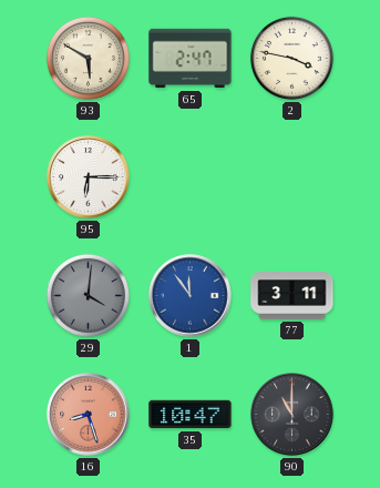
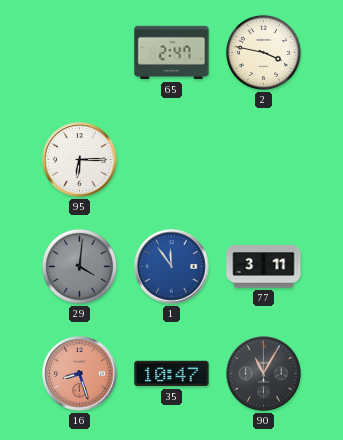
93: 5:50 -> none (88, 58)
90: 11:00 -> 11:05 (264, 374)
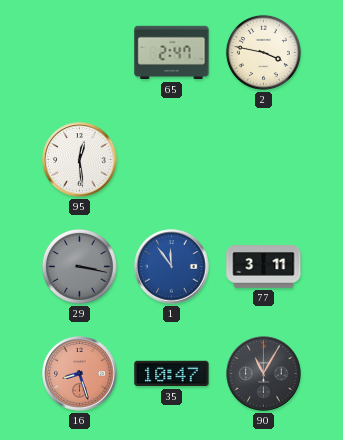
95: 6:15 -> 12:29 (80, 160)
29: 4:01 -> 3:17 (79, 266)
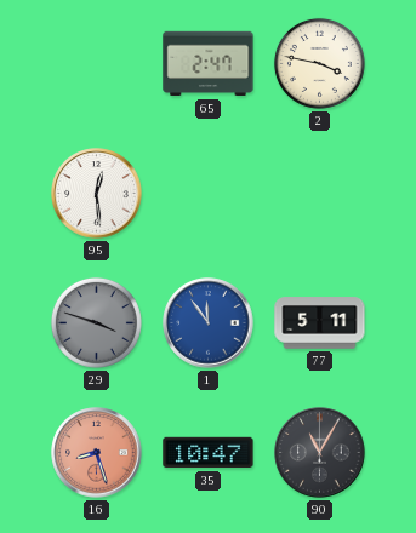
29: 3:17 -> 3:48 (96, 322)
77: 3:11 -> 5:11 (320, 323)
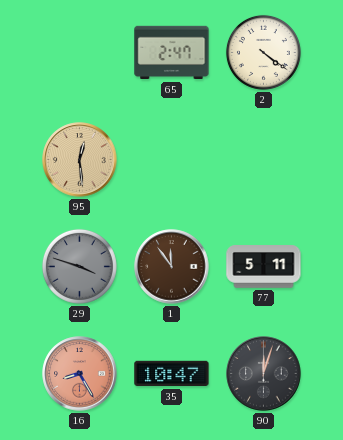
2: 3:47 -> 4:21 (263, 52)
95 dial: white -> champagne (80, 160)
1 dial: blue -> brown (172, 267)
16: 8:27 -> 8:25 (80, 374)
90: 11:05 -> 12:03 (264, 374)
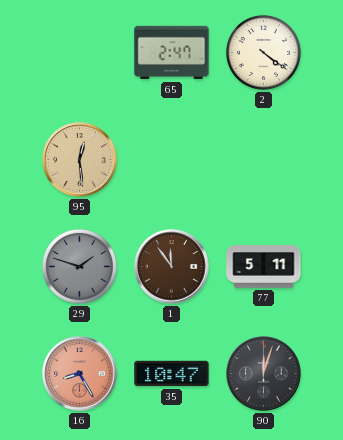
29: 3:48 -> 1:48 (79, 266)
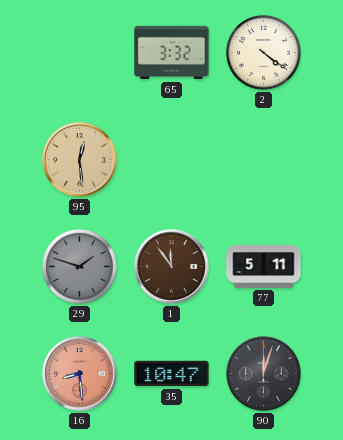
65: 2:47 -> 3:32 (172, 53)
16: 8:25 -> 8:29 (80, 374)
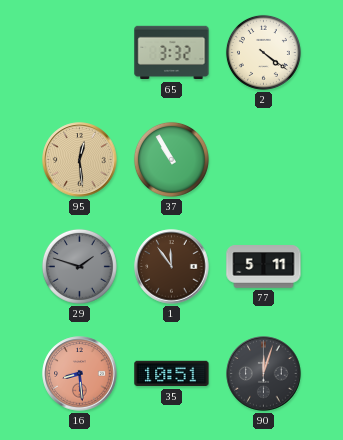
37: none -> 10:55 (171, 159)
35: 10:47 -> 10:51 (172, 374)
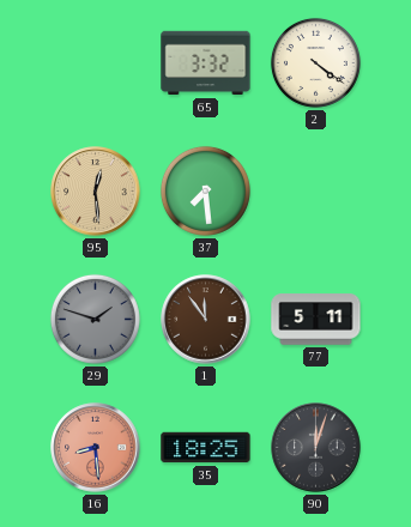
37: 10:55 -> 7:29 (205, 190)
35: 10:51 -> 18:25 (206, 448)
